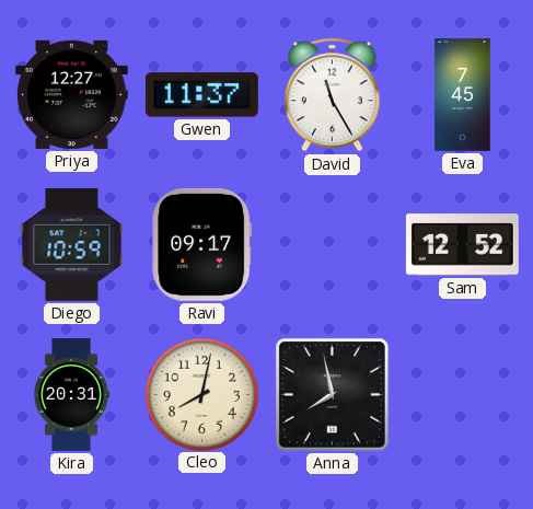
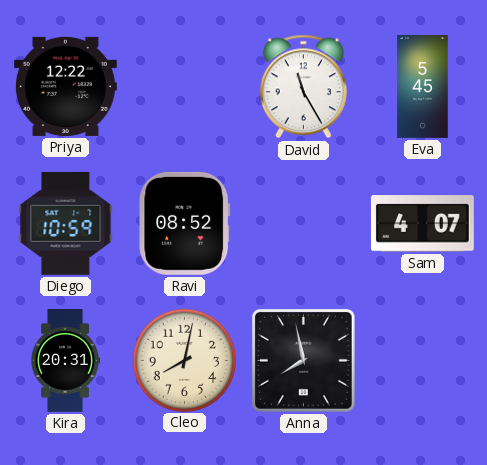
Priya: 12:27 -> 12:22 (65, 86)
Gwen: 11:37 -> none (201, 95)
Eva: 7:45 -> 5:45 (423, 87)
Ravi: 09:17 -> 08:52 (185, 223)
Sam: 12:52 -> 4:07 (422, 224)
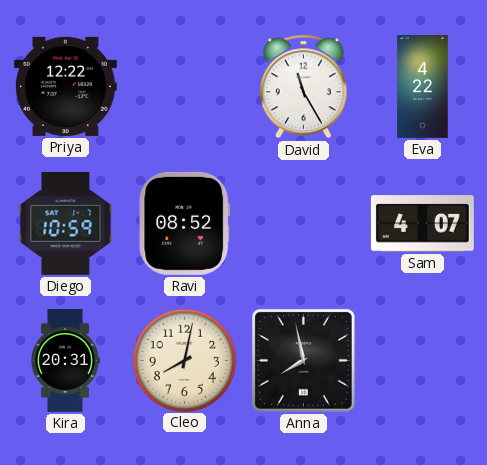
Eva: 5:45 -> 4:22 (423, 87)
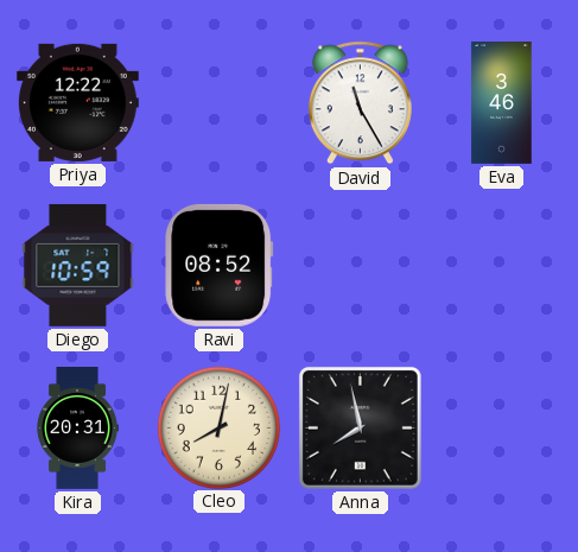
Eva: 4:22 -> 3:46 (502, 103)
Sam: 4:07 -> none (422, 224)
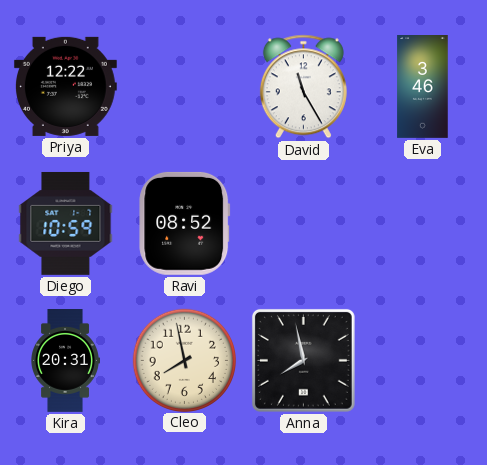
Cleo: 8:02 -> 7:58 (184, 360)
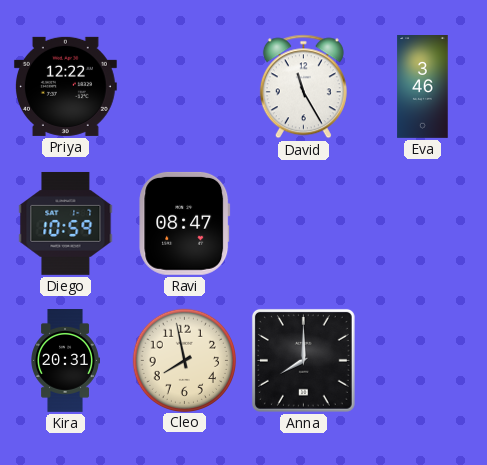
Ravi: 08:52 -> 08:47 (185, 223)
Anna: 7:58 -> 8:00 (303, 360)
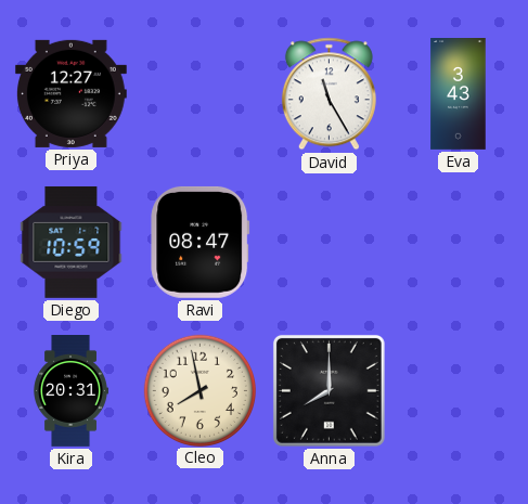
Priya: 12:22 -> 12:27 (70, 93)
Eva: 3:46 -> 3:43 (459, 94)
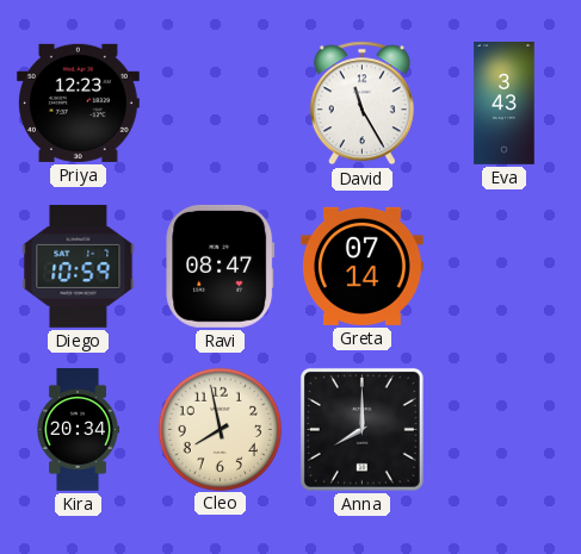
Priya: 12:27 -> 12:23 (78, 102)
Greta: none -> 07:14 (361, 266)
Kira: 20:31 -> 20:34 (78, 430)
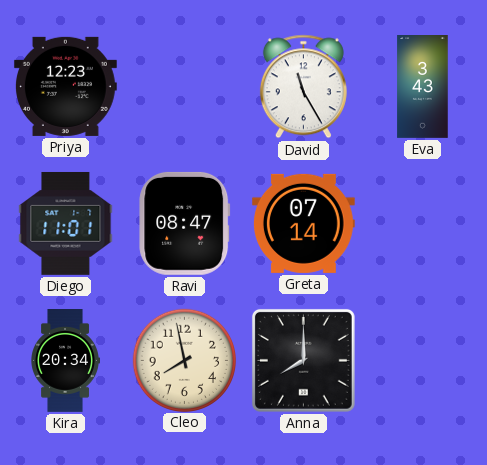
Diego: 10:59 -> 11:01 (66, 223)
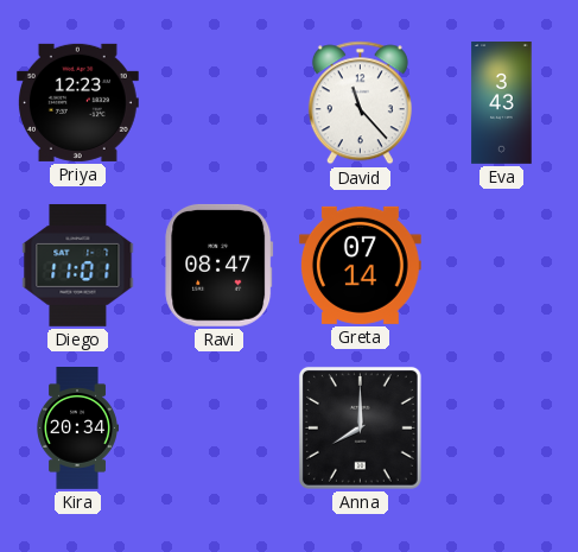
David: 11:25 -> 11:23 (360, 103)
Cleo: 7:58 -> none (184, 360)
